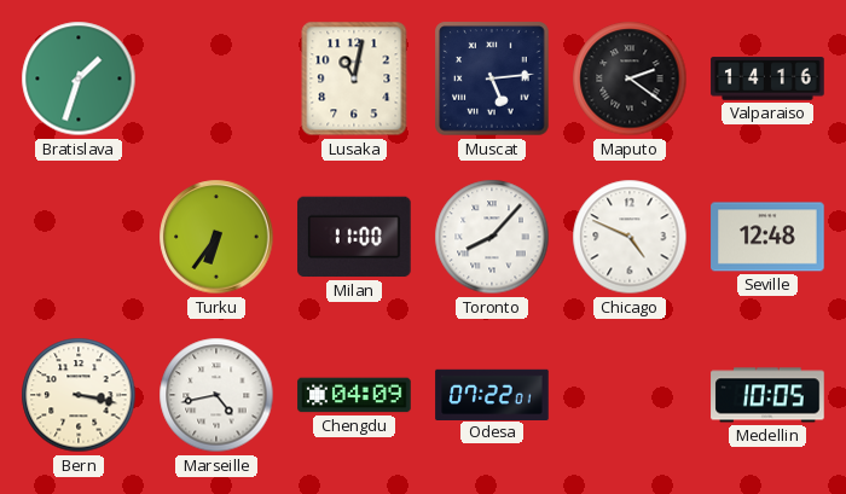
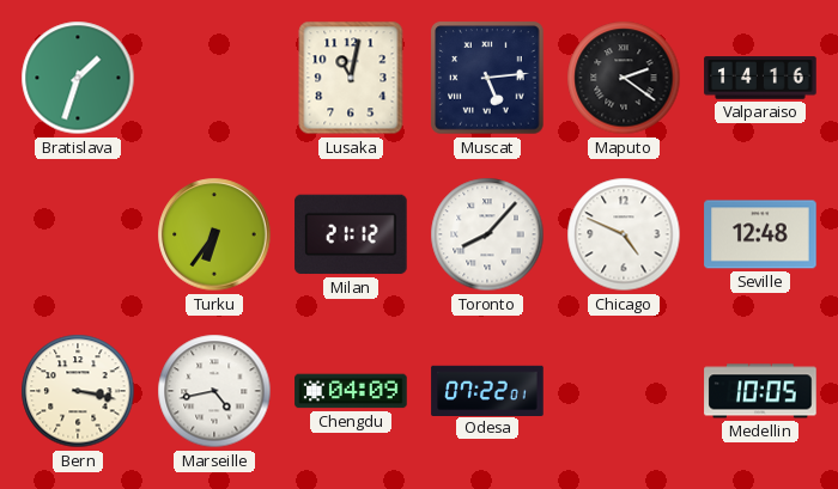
Milan: 11:00 -> 21:12 (351, 234)
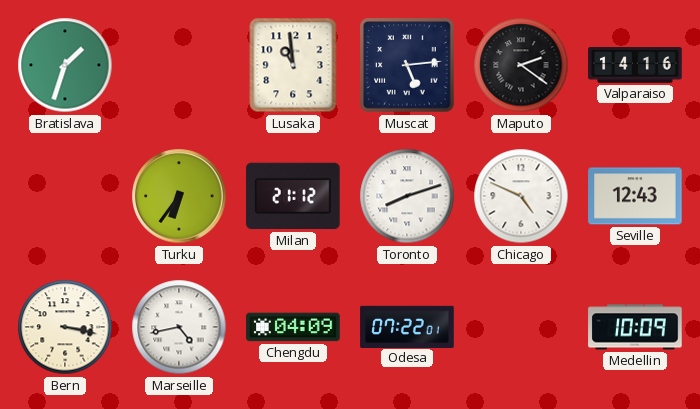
Lusaka: 11:02 -> 10:59 (293, 65)
Toronto: 8:07 -> 8:12 (407, 196)
Seville: 12:48 -> 12:43 (635, 196)
Medellin: 10:05 -> 10:09 (635, 327)
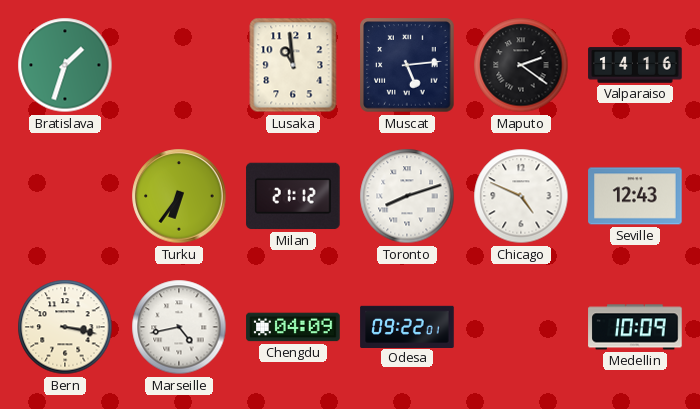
Odesa: 07:22 -> 09:22 (407, 326)
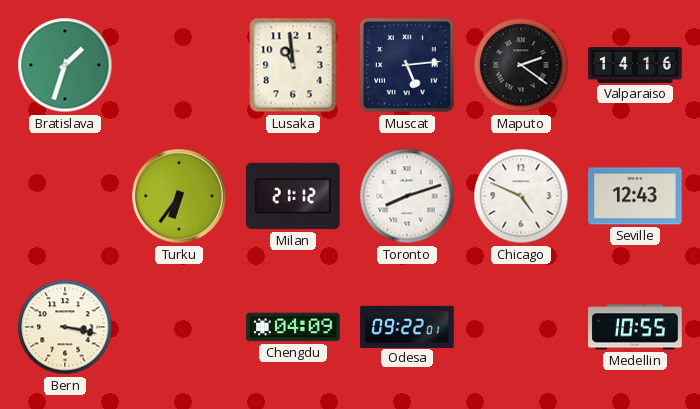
Marseille: 4:43 -> none (179, 327)
Medellin: 10:09 -> 10:55 (635, 327)
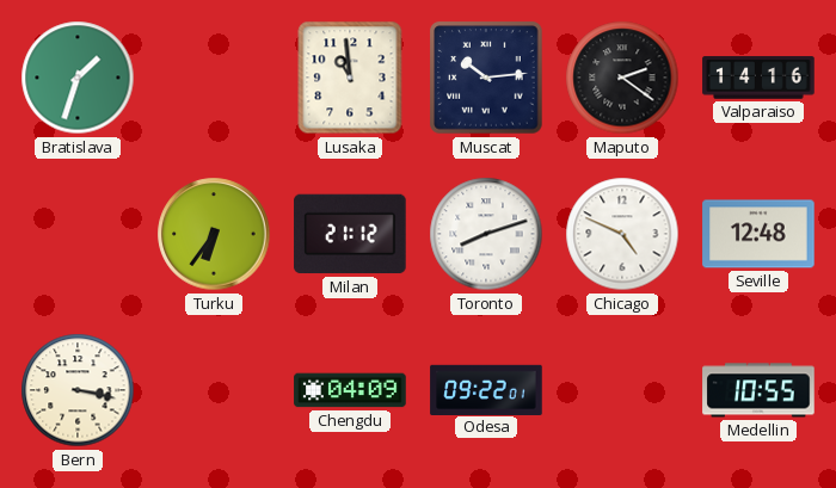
Muscat: 5:14 -> 10:14 (486, 78)
Seville: 12:43 -> 12:48 (758, 234)
